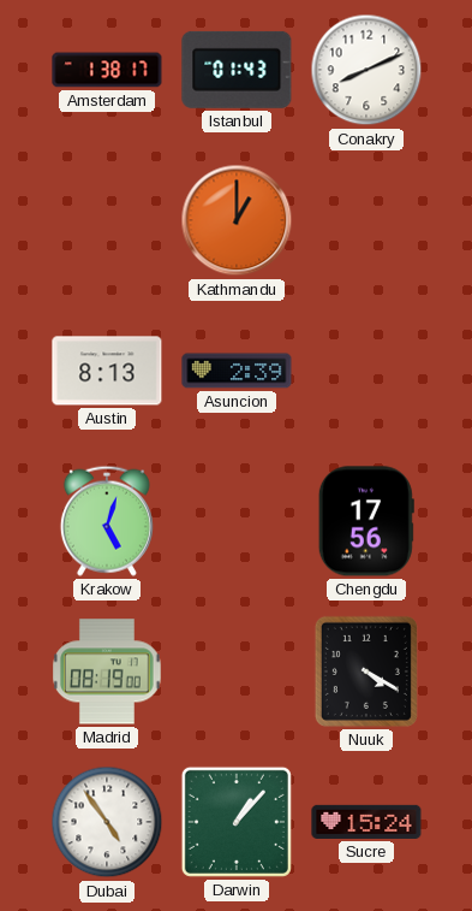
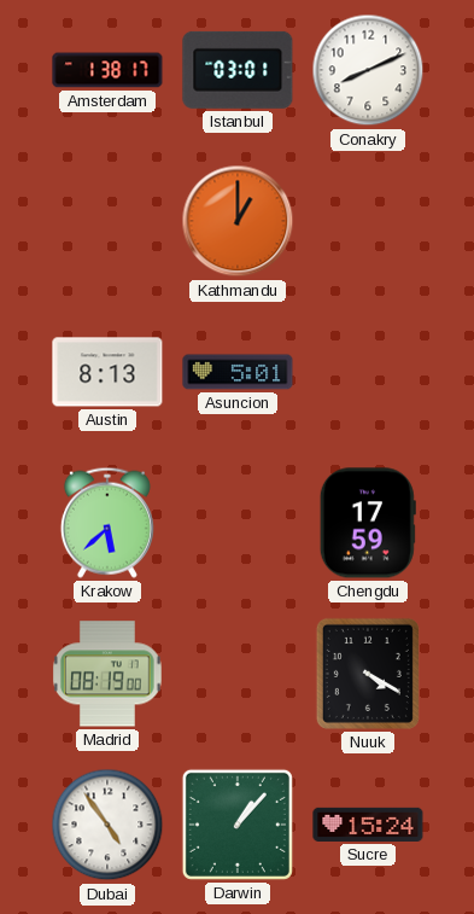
Istanbul: 01:43 -> 03:01 (238, 70)
Asuncion: 2:39 -> 5:01 (238, 372)
Krakow: 5:03 -> 5:38 (107, 523)
Chengdu: 17:56 -> 17:59 (368, 523)
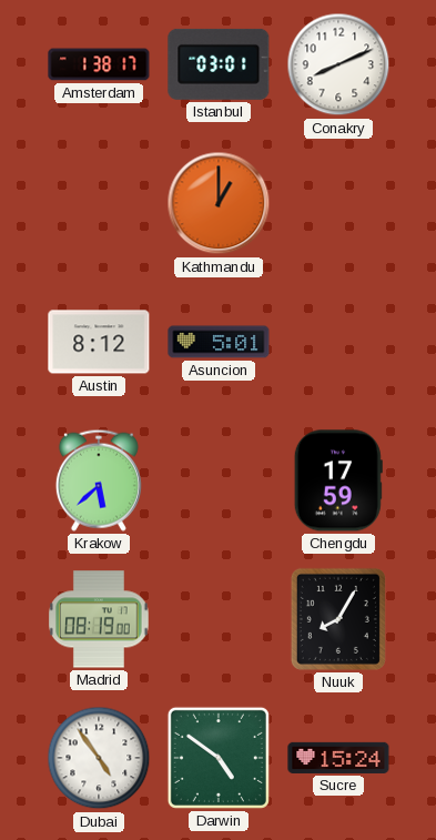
Austin: 8:13 -> 8:12 (99, 342)
Nuuk: 4:20 -> 8:05 (338, 619)
Darwin: 1:07 -> 4:51 (219, 758)
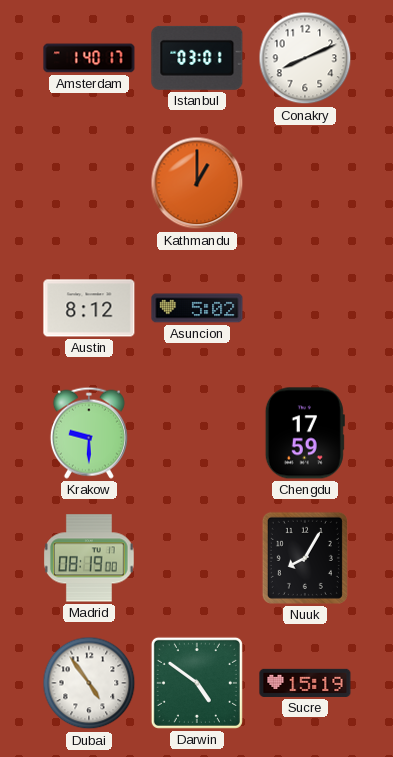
Amsterdam: 1:38 -> 1:40 (89, 58)
Asuncion: 5:01 -> 5:02 (197, 308)
Krakow: 5:38 -> 9:30 (89, 433)
Sucre: 15:24 -> 15:19 (305, 683)
